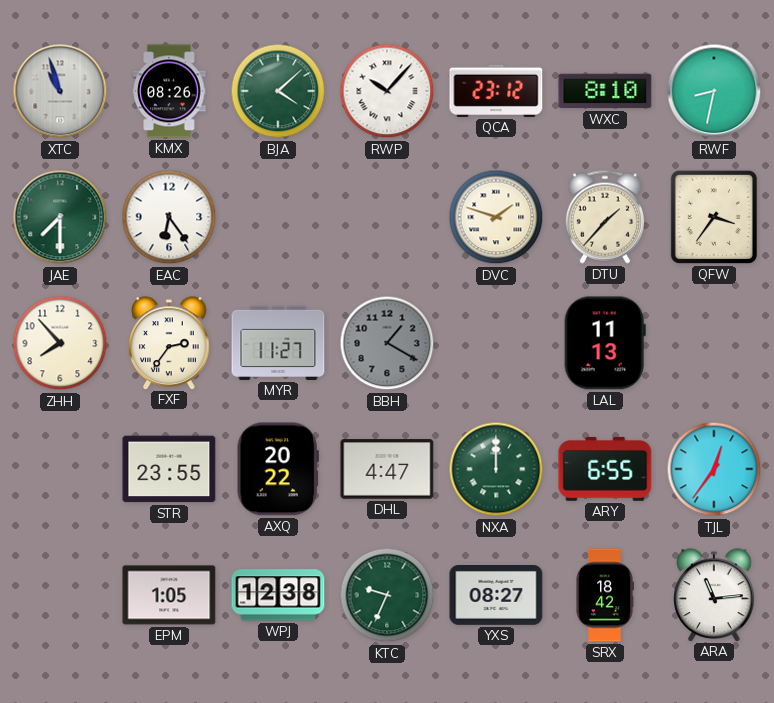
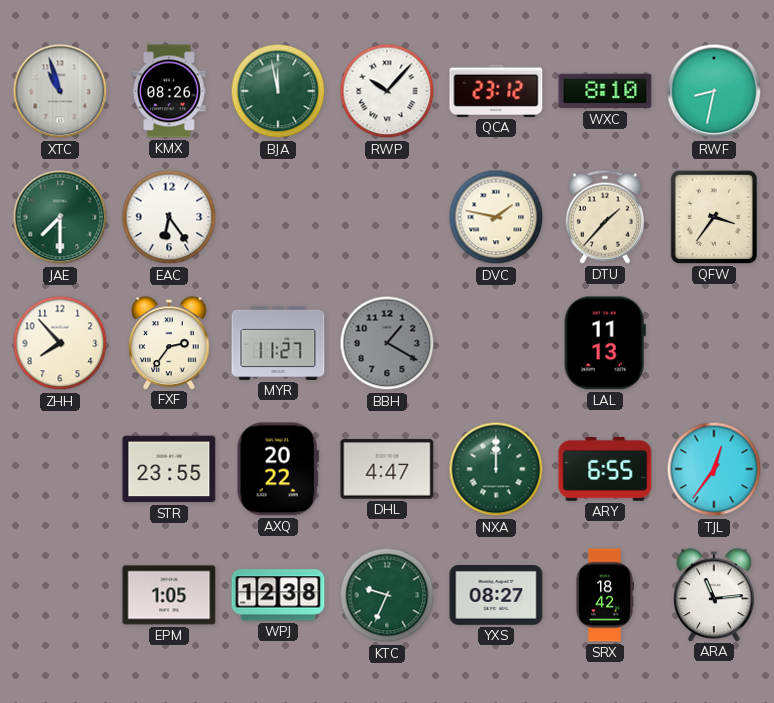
BJA: 4:08 -> 11:58 (278, 91)
DVC: 1:48 -> 1:47 (496, 217)
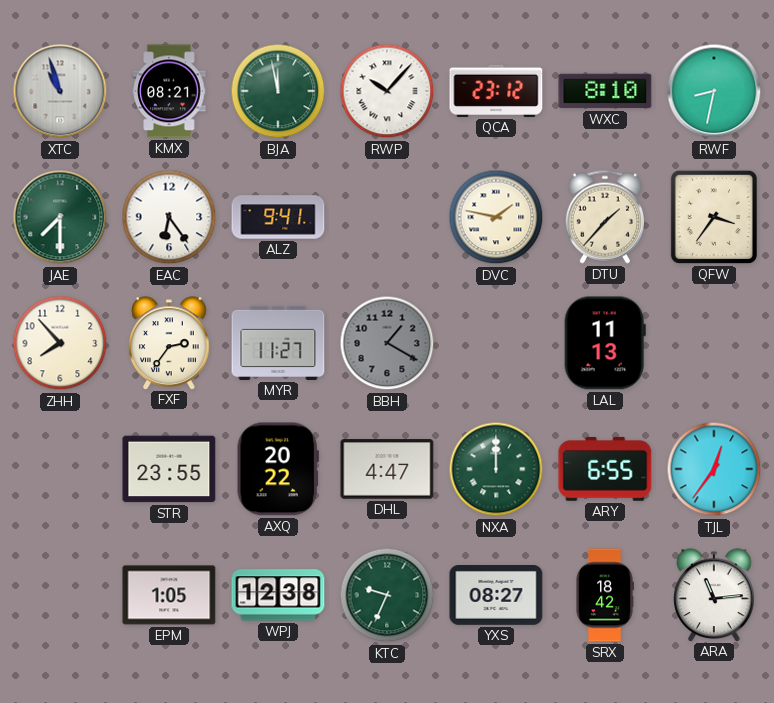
KMX: 08:26 -> 08:21 (169, 91)
ALZ: none -> 9:41 (278, 217)
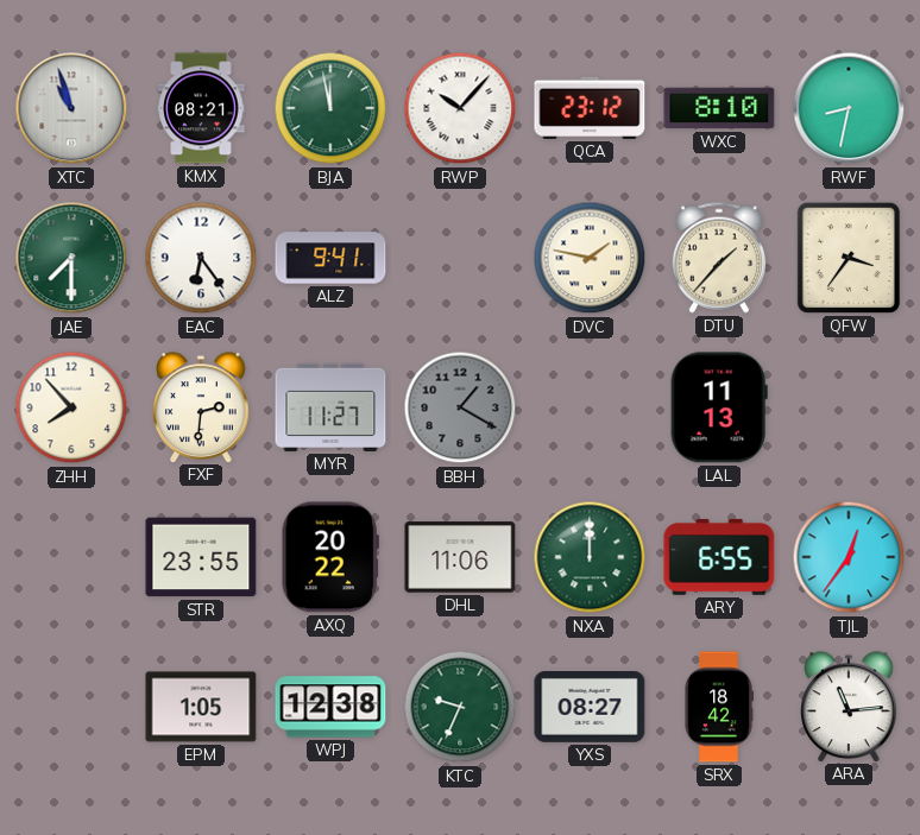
FXF: 2:36 -> 2:31 (201, 407)
DHL: 4:47 -> 11:06 (460, 557)
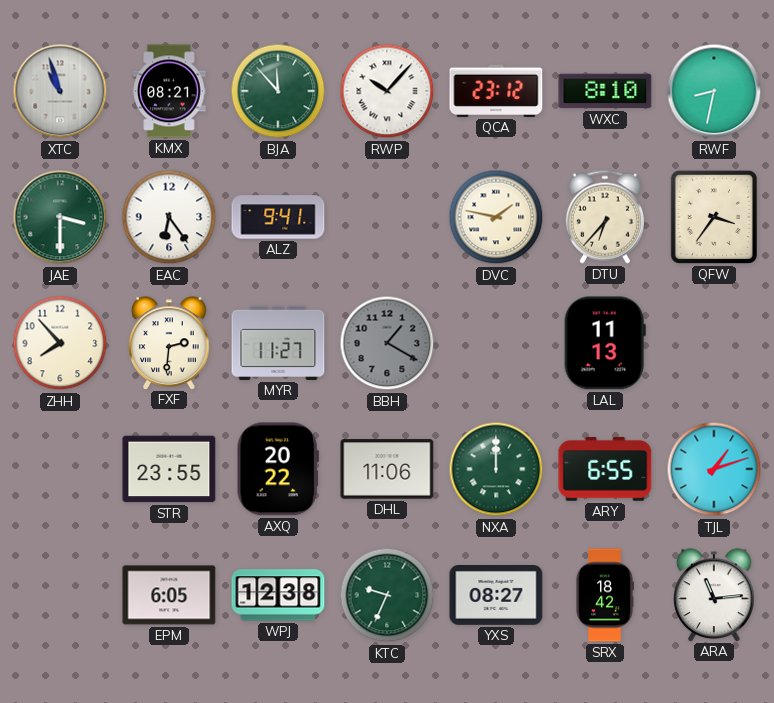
BJA: 11:58 -> 11:53 (278, 91)
JAE: 7:30 -> 3:30 (60, 217)
DTU: 1:37 -> 6:37 (605, 217)
TJL: 12:36 -> 1:12 (714, 469)
EPM: 1:05 -> 6:05 (169, 595)
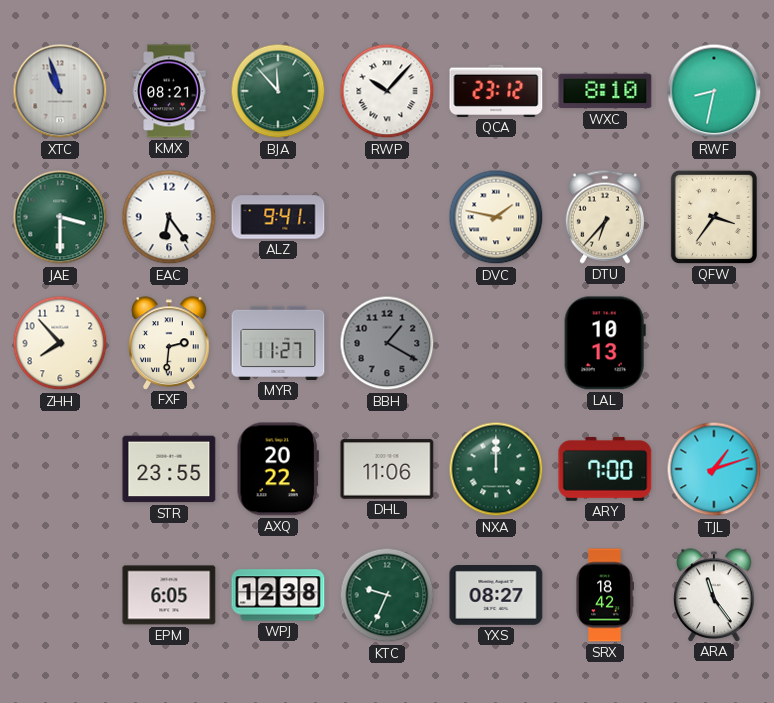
LAL: 11:13 -> 10:13 (605, 343)
ARY: 6:55 -> 7:00 (605, 469)
ARA: 11:14 -> 11:24 (714, 595)
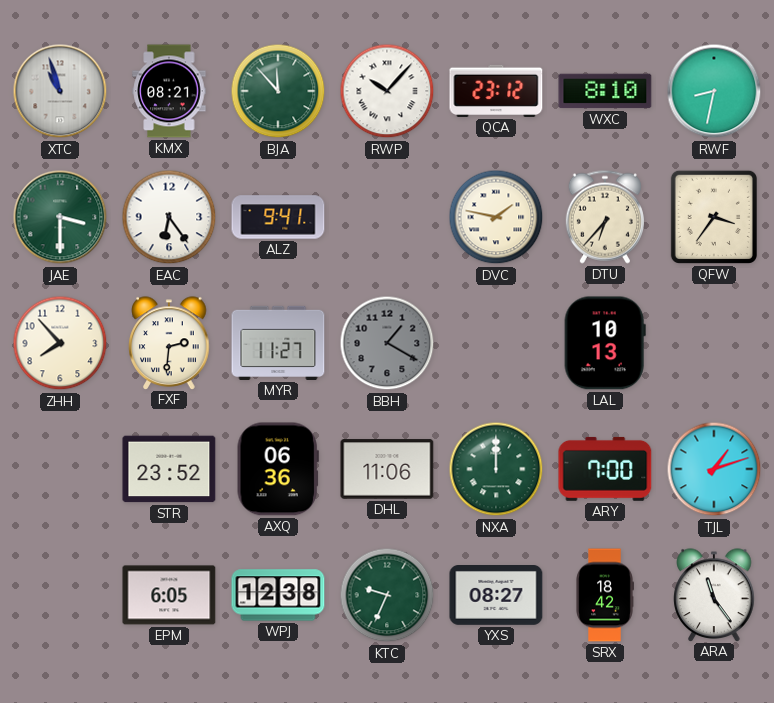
STR: 23:55 -> 23:52 (169, 469)
AXQ: 20:22 -> 06:36 (278, 469)
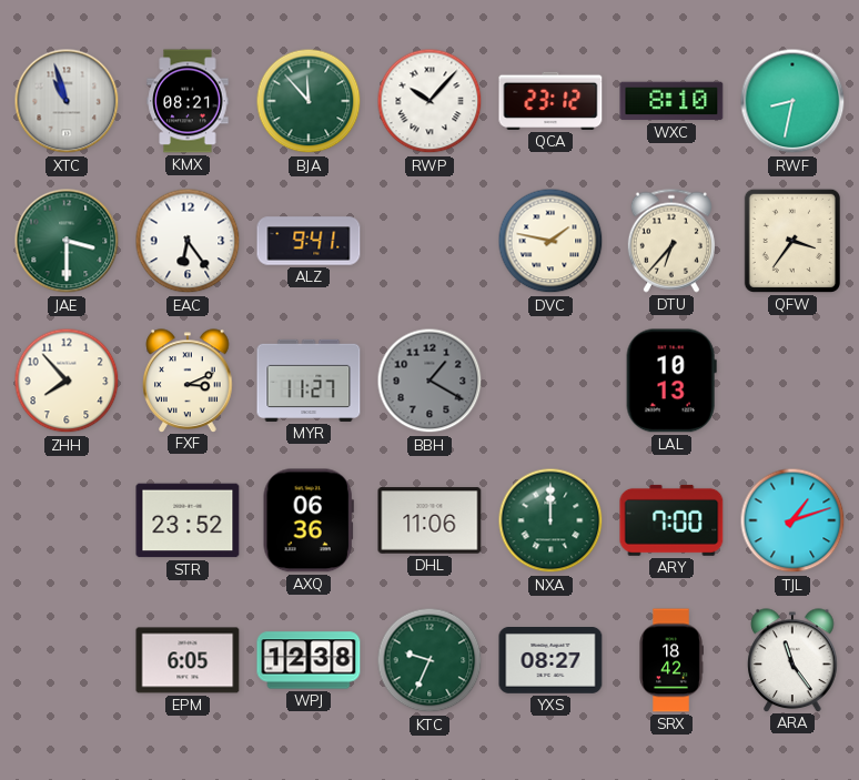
FXF: 2:31 -> 3:11 (188, 381)
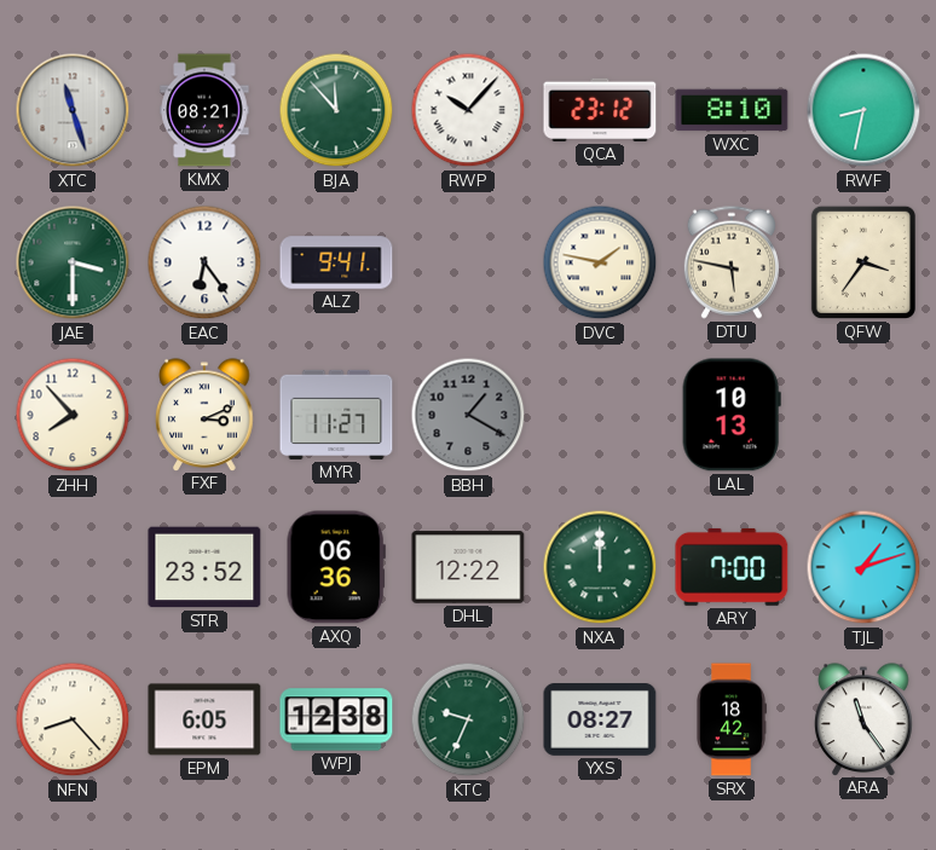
XTC: 10:57 -> 11:27 (73, 110)
DTU: 6:37 -> 5:47 (732, 262)
DHL: 11:06 -> 12:22 (468, 567)
NFN: none -> 8:23 (73, 719)
